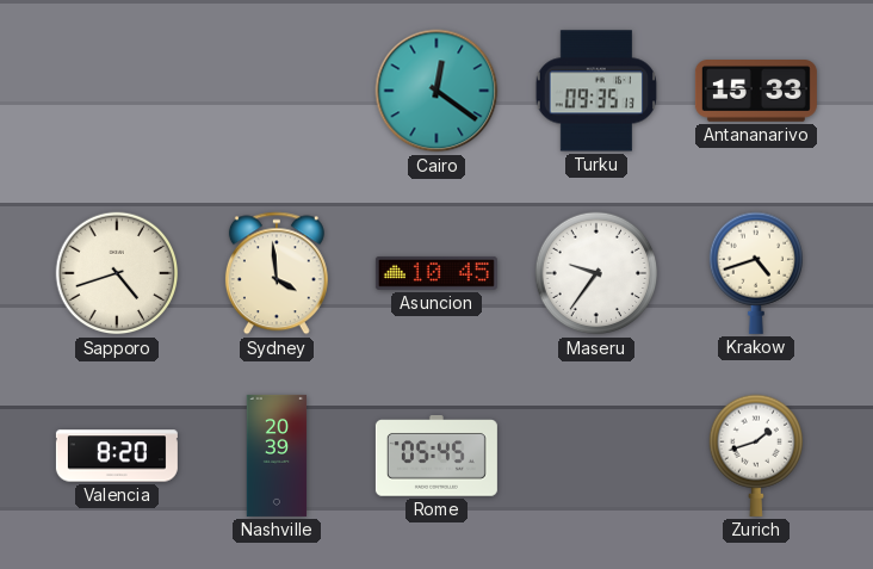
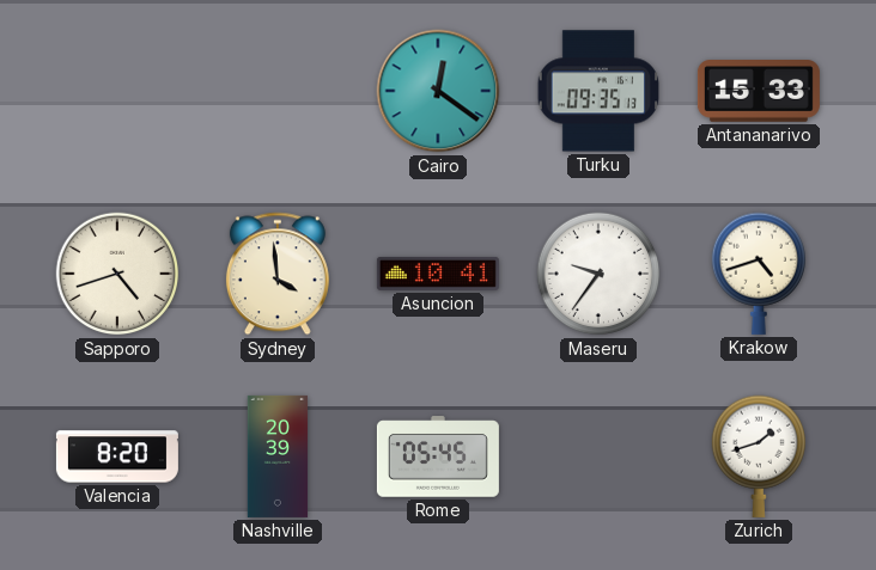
Asuncion: 10:45 -> 10:41 (438, 274)
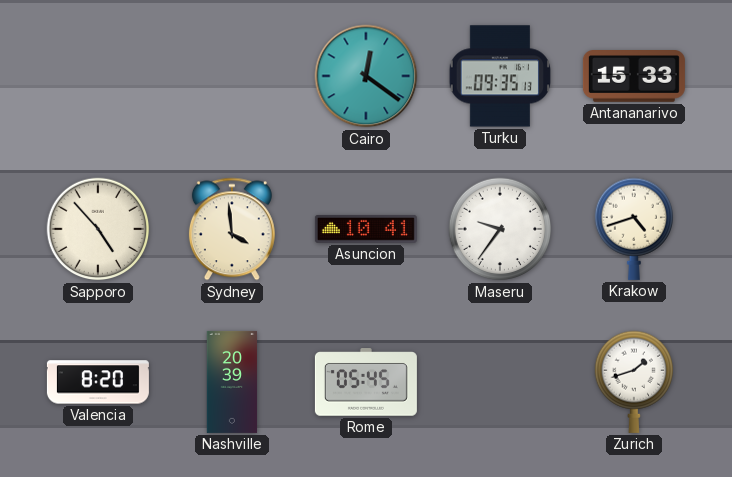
Sapporo: 4:42 -> 4:53 (98, 229)
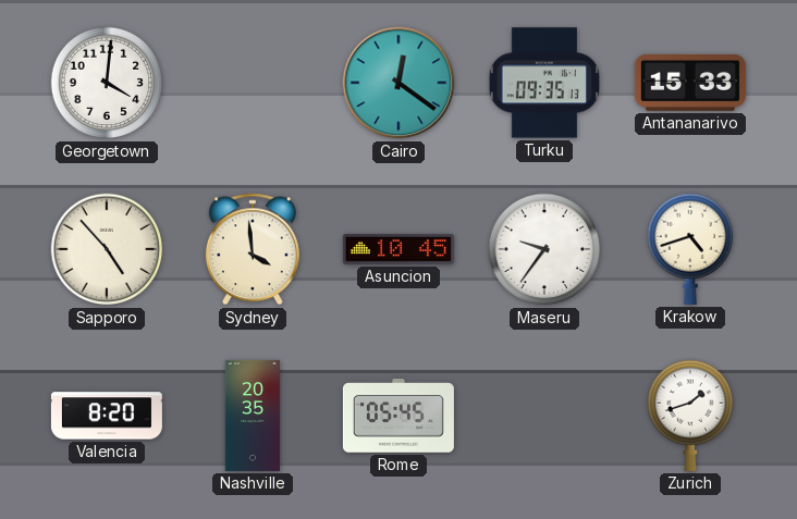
Georgetown: none -> 4:01 (107, 83)
Asuncion: 10:41 -> 10:45 (398, 249)
Nashville: 20:39 -> 20:35 (253, 416)
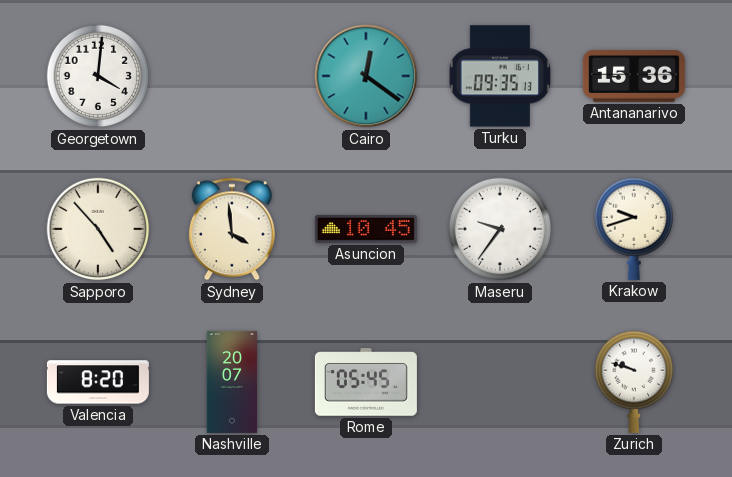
Antananarivo: 15:33 -> 15:36 (634, 77)
Krakow: 4:42 -> 9:42 (633, 229)
Nashville: 20:35 -> 20:07 (232, 382)
Zurich: 1:42 -> 9:48 (633, 382)
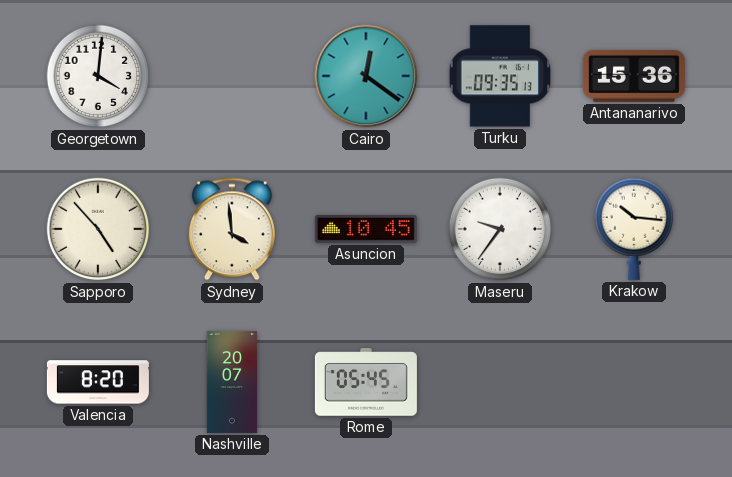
Krakow: 9:42 -> 10:16 (633, 229)
Zurich: 9:48 -> none (633, 382)
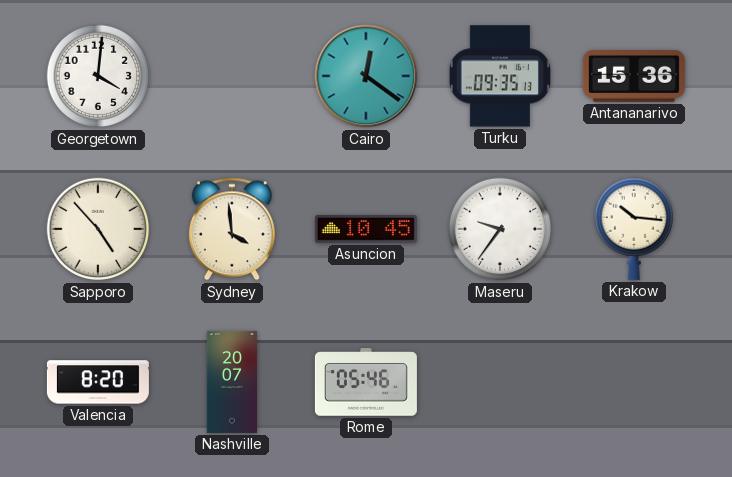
Rome: 05:45 -> 05:46 (366, 382)
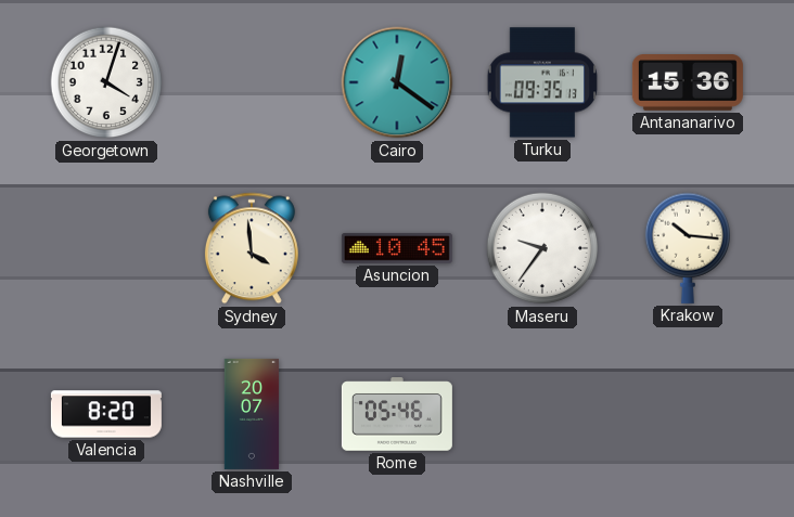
Georgetown: 4:01 -> 4:03 (106, 82)
Sapporo: 4:53 -> none (98, 229)
